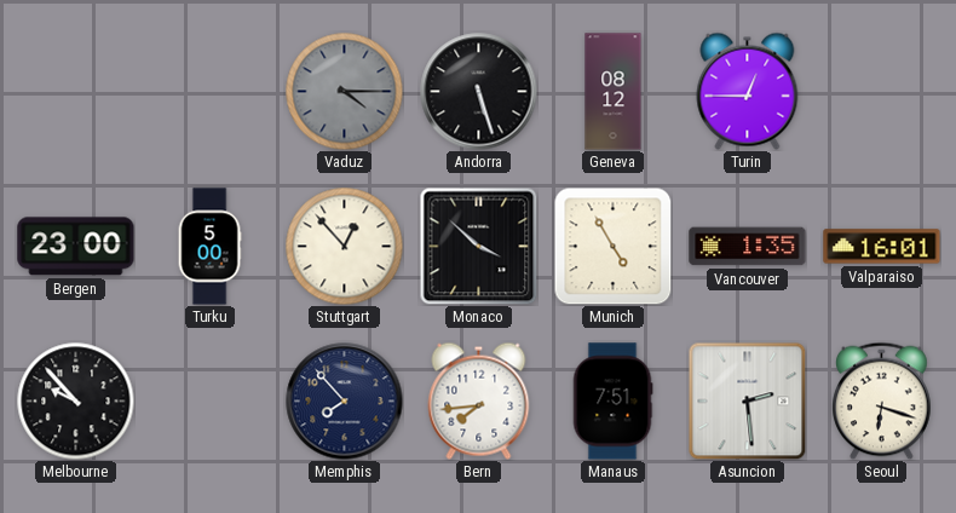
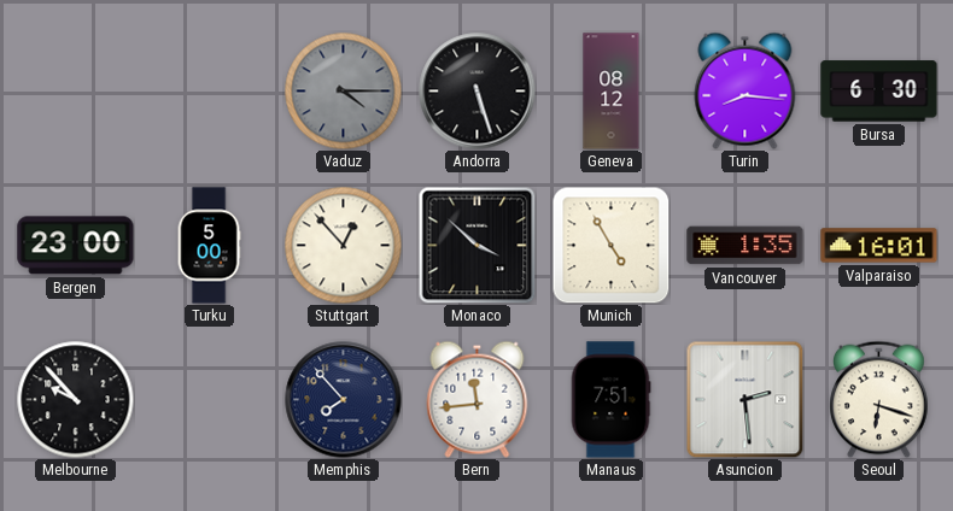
Turin: 12:45 -> 8:16 (746, 90)
Bursa: none -> 6:30 (879, 92)
Bern: 7:44 -> 11:44 (478, 399)
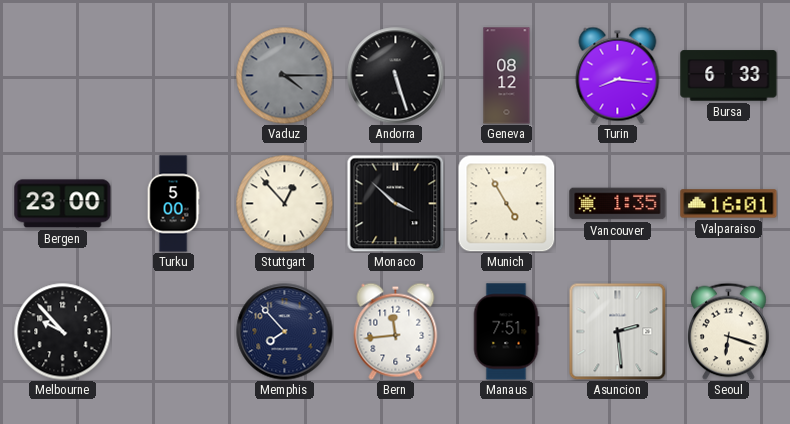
Bursa: 6:30 -> 6:33 (729, 76)
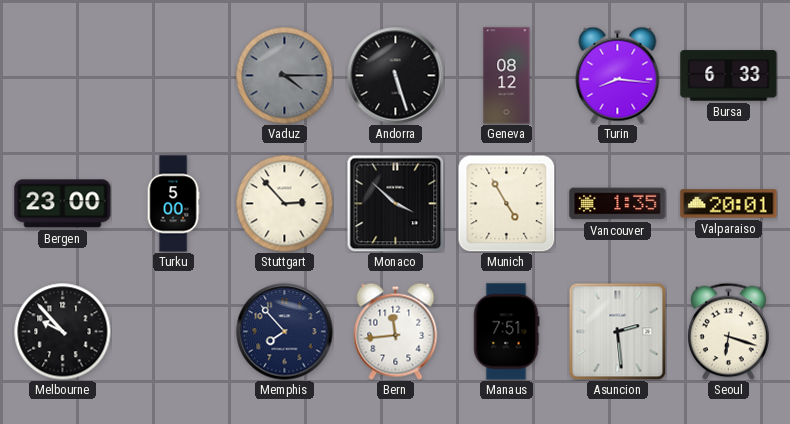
Stuttgart: 12:53 -> 2:53 (284, 203)
Valparaiso: 16:01 -> 20:01 (729, 204)
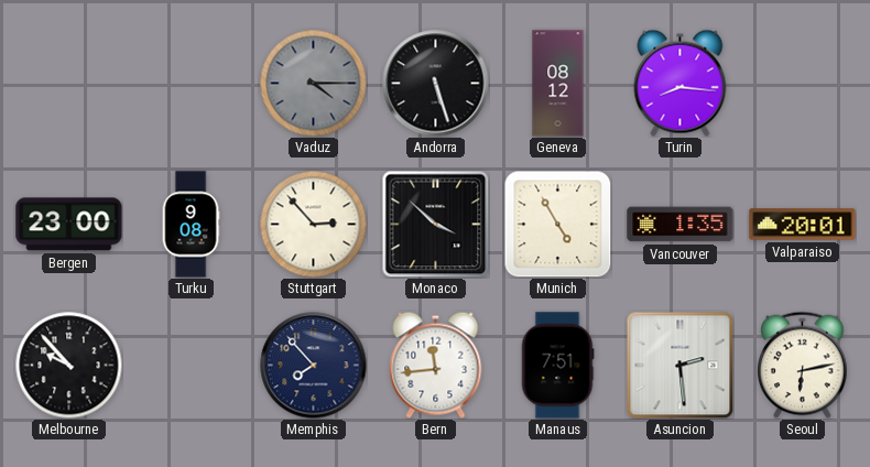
Bursa: 6:33 -> none (729, 76)
Turku: 5:00 -> 9:08 (191, 225)
Seoul: 6:18 -> 6:13 (803, 365)
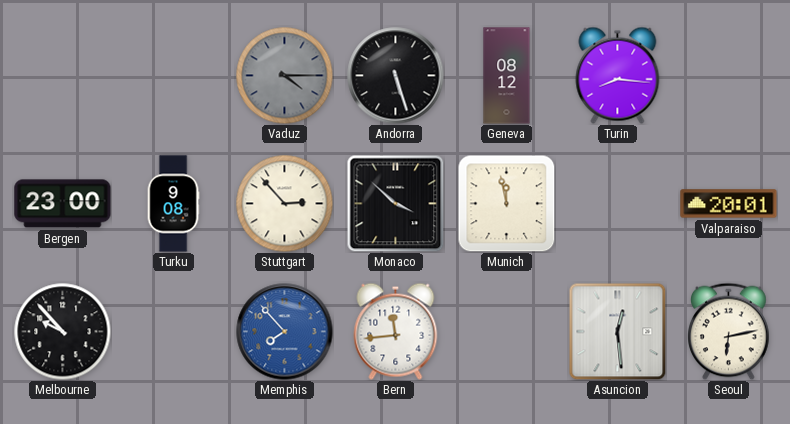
Munich: 4:55 -> 11:58 (506, 203)
Vancouver: 1:35 -> none (681, 225)
Memphis dial: navy -> blue (285, 332)
Manaus: 7:51 -> none (557, 366)
Asuncion: 2:29 -> 12:29 (617, 331)
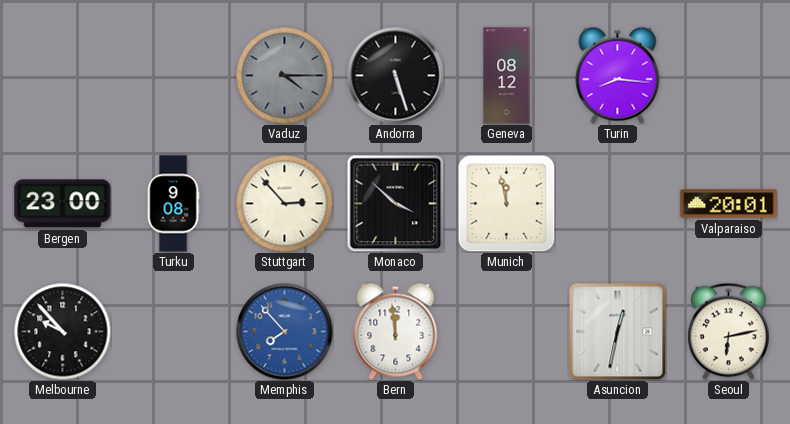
Bern: 11:44 -> 11:59 (396, 331)
Asuncion: 12:29 -> 12:32 (617, 331)
